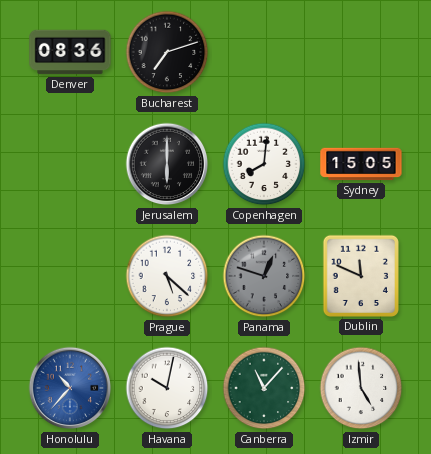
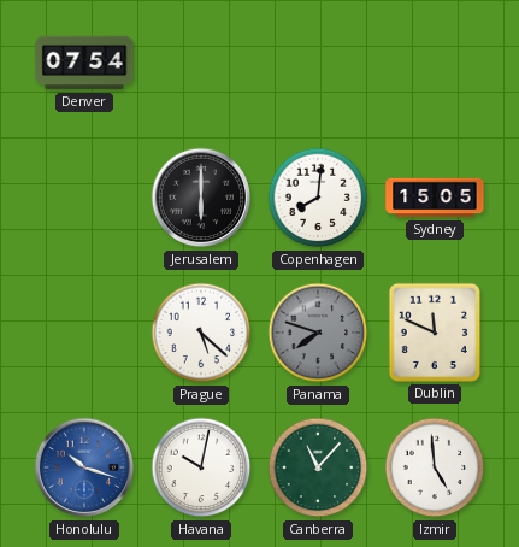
Denver: 08:36 -> 07:54 (84, 63)
Bucharest: 7:12 -> none (167, 52)
Panama: 12:48 -> 7:48 (318, 333)
Honolulu: 10:37 -> 10:18 (84, 467)
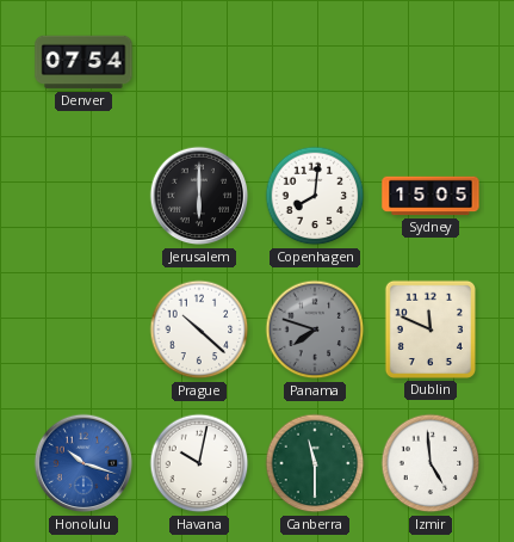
Prague: 5:22 -> 10:22 (199, 329)
Canberra: 11:07 -> 11:30 (315, 463)
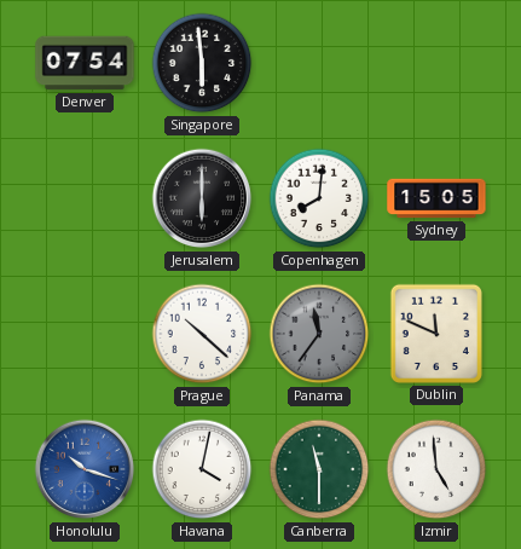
Singapore: none -> 5:59 (202, 63)
Panama: 7:48 -> 11:36 (319, 334)
Havana: 10:02 -> 4:02 (202, 469)
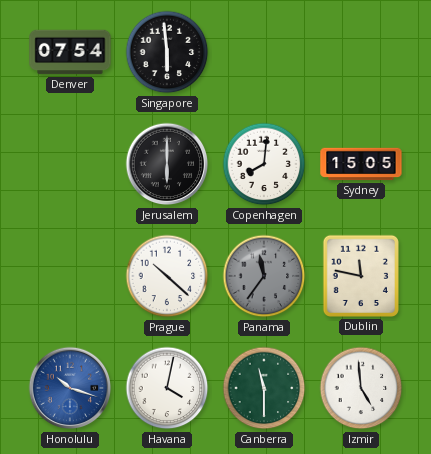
Dublin: 11:49 -> 11:47 (361, 276)
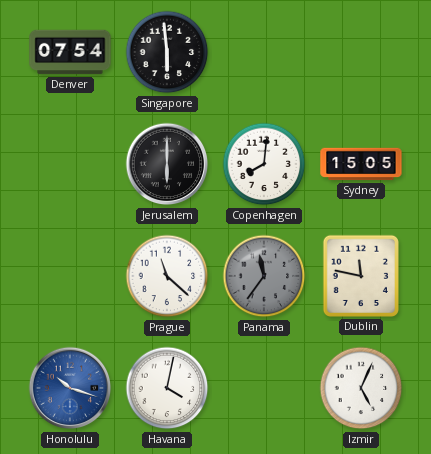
Prague: 10:22 -> 11:22 (167, 276)
Canberra: 11:30 -> none (264, 388)
Izmir: 4:59 -> 5:04 (361, 388)
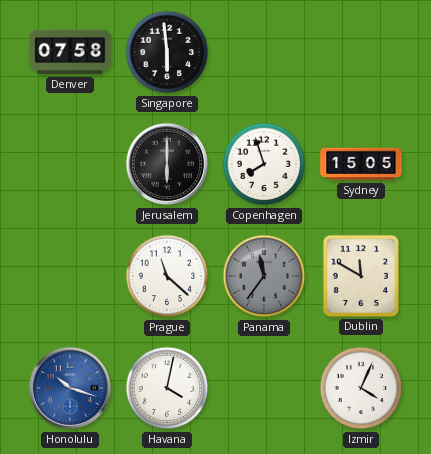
Denver: 07:54 -> 07:58 (70, 52)
Copenhagen: 8:01 -> 7:57 (264, 164)
Dublin: 11:47 -> 11:50 (361, 276)
Izmir: 5:04 -> 4:04 (361, 388)
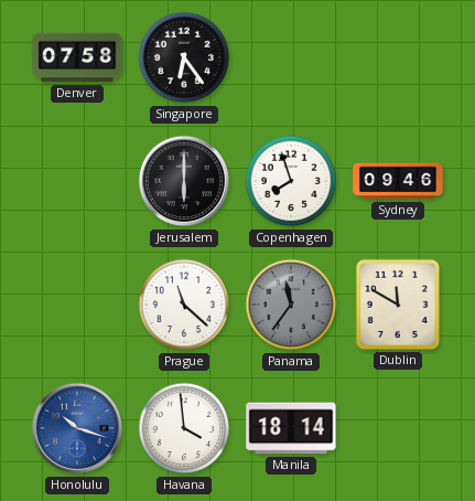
Singapore: 5:59 -> 6:24 (184, 57)
Sydney: 15:05 -> 09:46 (398, 181)
Havana: 4:02 -> 3:59 (184, 428)
Manila: none -> 18:14 (291, 428)
Izmir: 4:04 -> none (361, 388)
